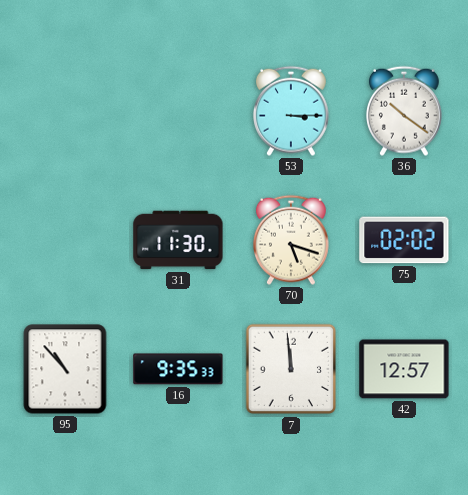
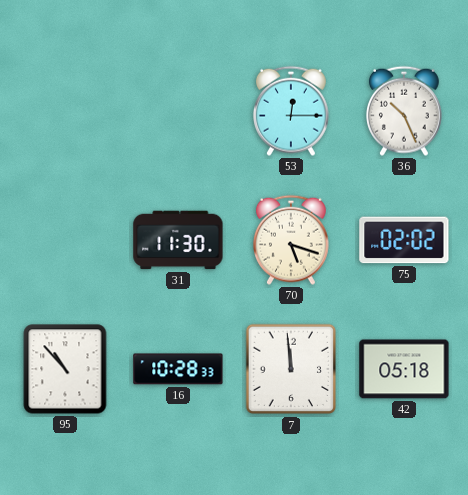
53: 3:15 -> 12:15 (291, 111)
36: 10:21 -> 10:26 (404, 111)
16: 9:35 -> 10:28 (178, 369)
42: 12:57 -> 05:18 (404, 369)
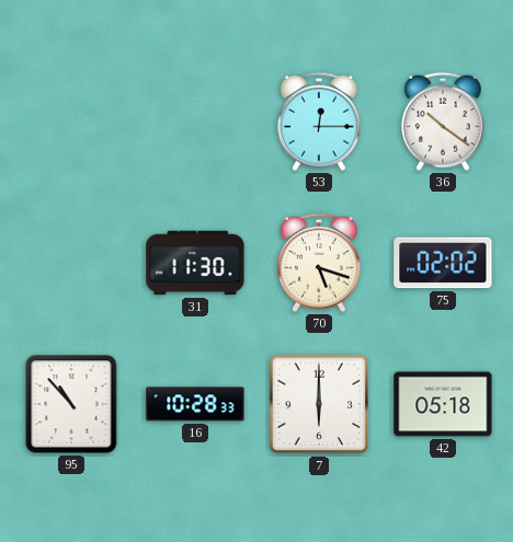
36: 10:26 -> 10:21 (443, 122)
7: 11:59 -> 6:00 (319, 404)
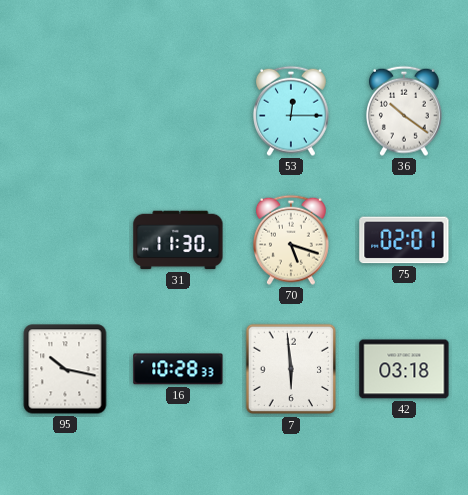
75: 02:02 -> 02:01 (404, 240)
95: 10:53 -> 10:17 (65, 369)
7: 6:00 -> 5:59 (291, 369)
42: 05:18 -> 03:18 (404, 369)
